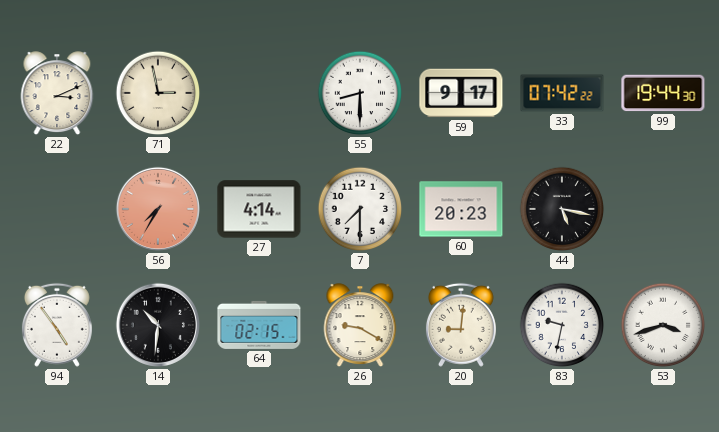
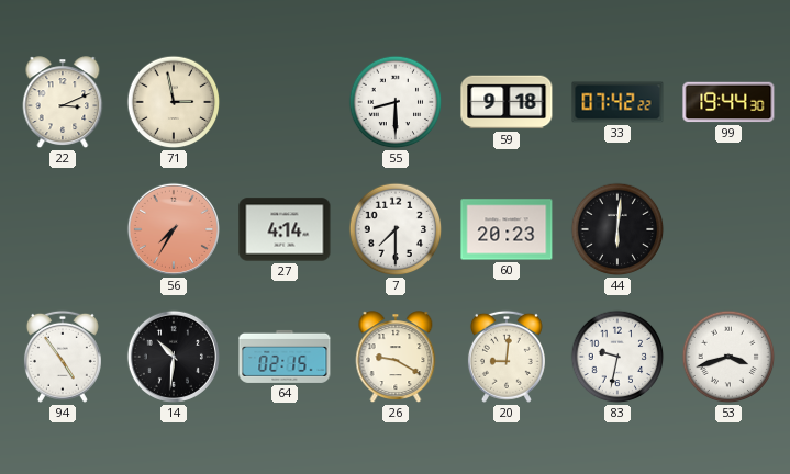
59: 9:17 -> 9:18 (507, 102)
44: 5:17 -> 6:01 (617, 229)
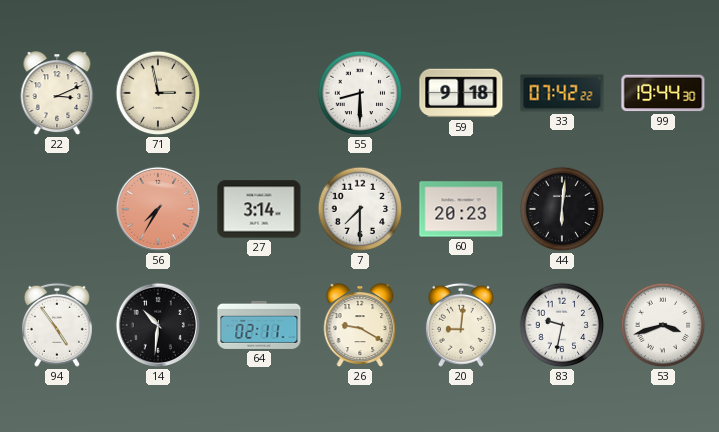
27: 4:14 -> 3:14 (259, 209)
64: 02:15 -> 02:11 (259, 325)
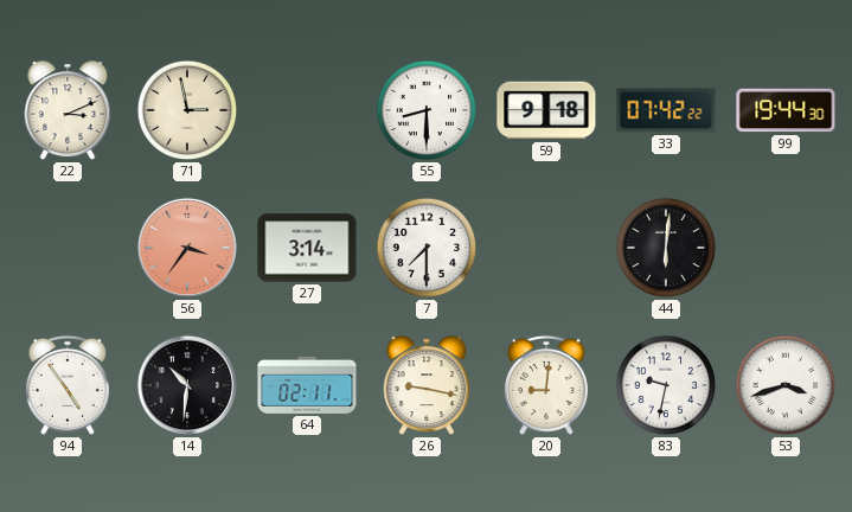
56: 7:35 -> 3:36 (187, 248)
60: 20:23 -> none (461, 209)
26: 9:20 -> 9:17 (427, 386)
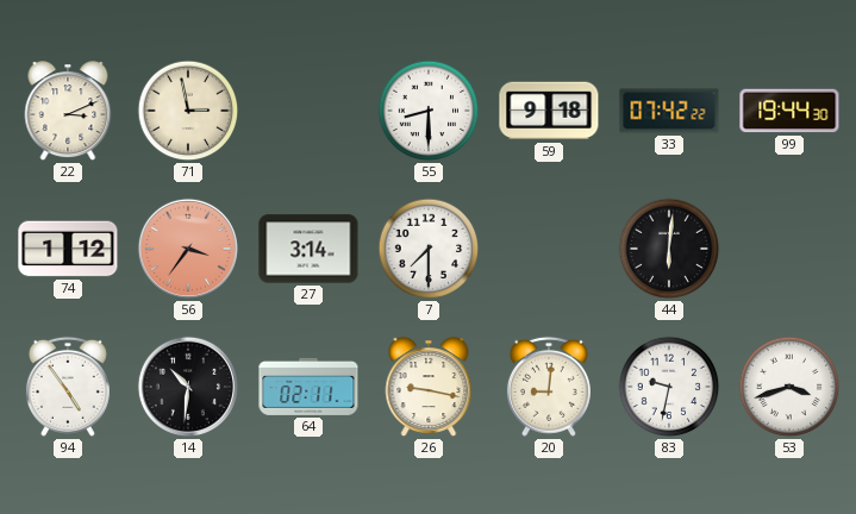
74: none -> 1:12 (68, 249)
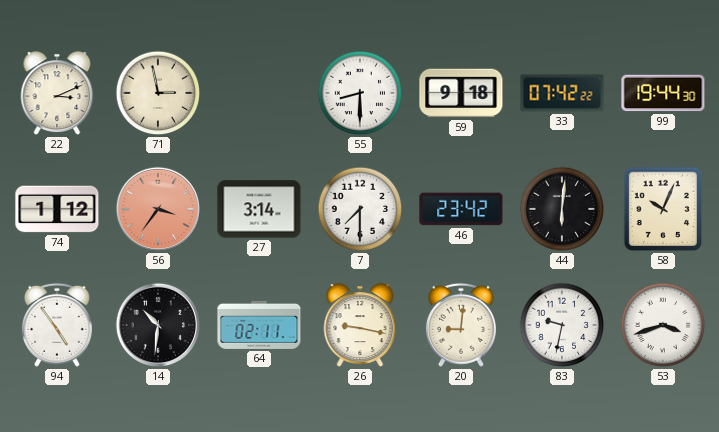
46: none -> 23:42 (461, 209)
58: none -> 10:04 (662, 209)
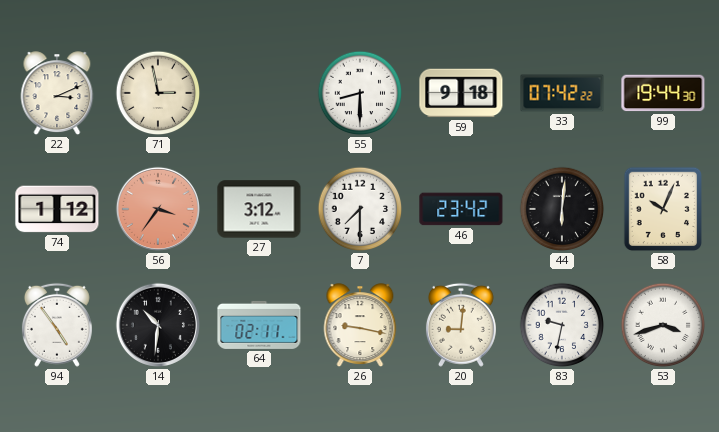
27: 3:14 -> 3:12 (259, 209)
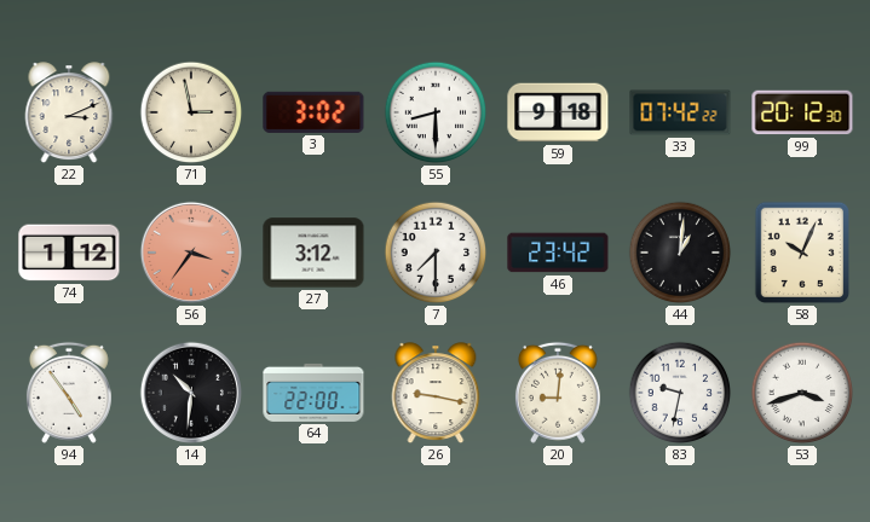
3: none -> 3:02 (313, 112)
99: 19:44 -> 20:12 (802, 112)
44: 6:01 -> 1:01 (680, 253)
64: 02:11 -> 22:00 (313, 393)
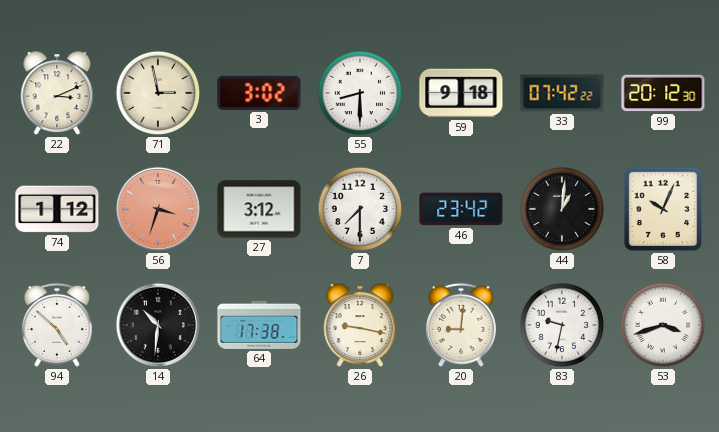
56: 3:36 -> 3:33 (158, 209)
94: 4:54 -> 4:52 (57, 325)
64: 22:00 -> 17:38 (259, 325)
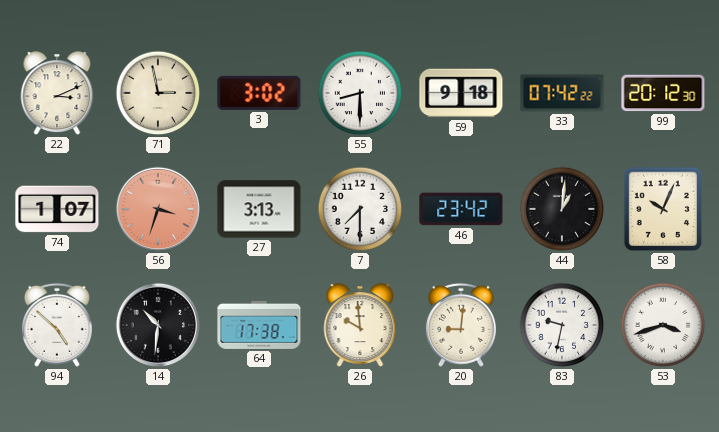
74: 1:12 -> 1:07 (57, 209)
27: 3:12 -> 3:13 (259, 209)
26: 9:17 -> 9:59 (360, 326)
